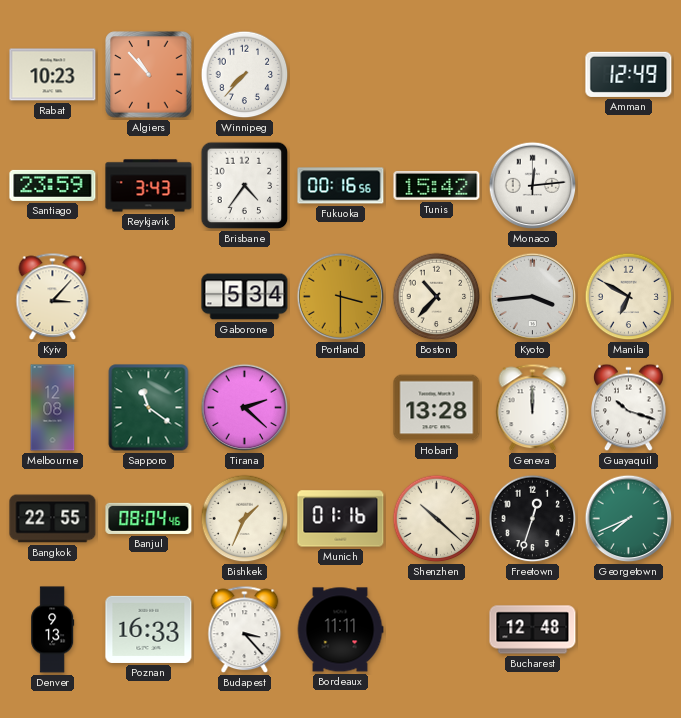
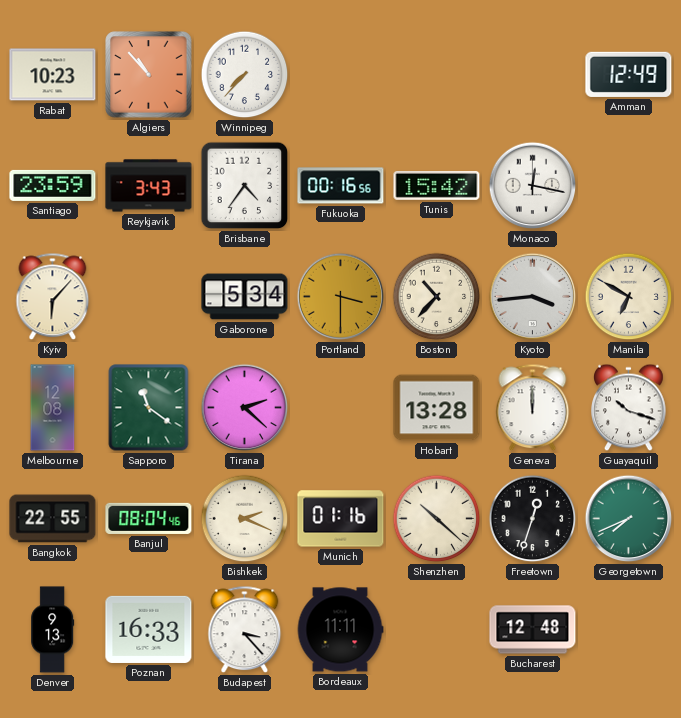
Monaco: 12:14 -> 12:17 (533, 186)
Kyiv: 3:07 -> 6:07 (53, 297)
Bishkek: 1:34 -> 2:19 (245, 519)
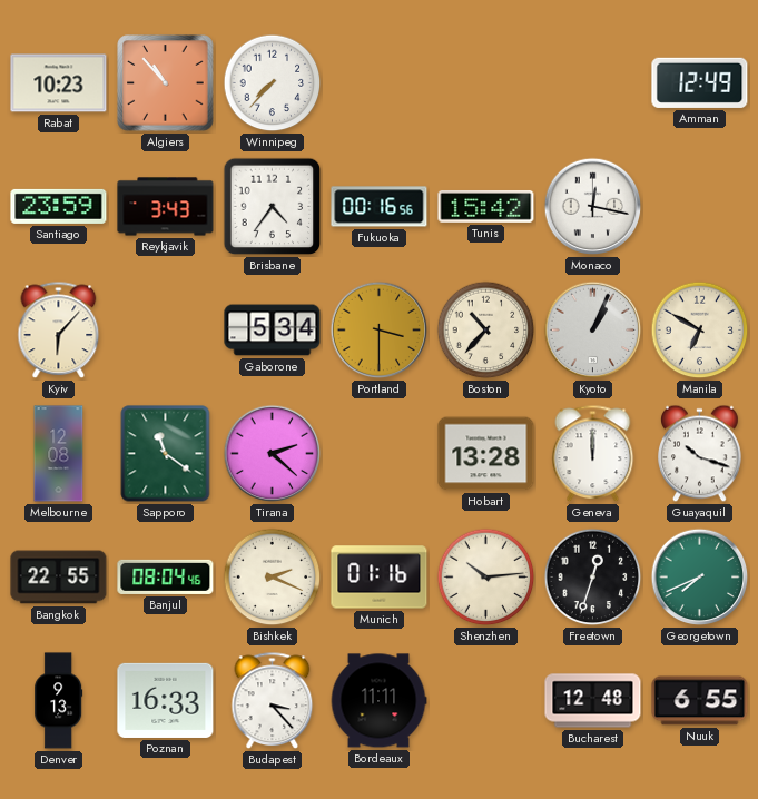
Kyoto: 3:44 -> 1:04 (593, 331)
Shenzhen: 10:22 -> 10:14 (486, 578)
Nuuk: none -> 6:55 (700, 701)
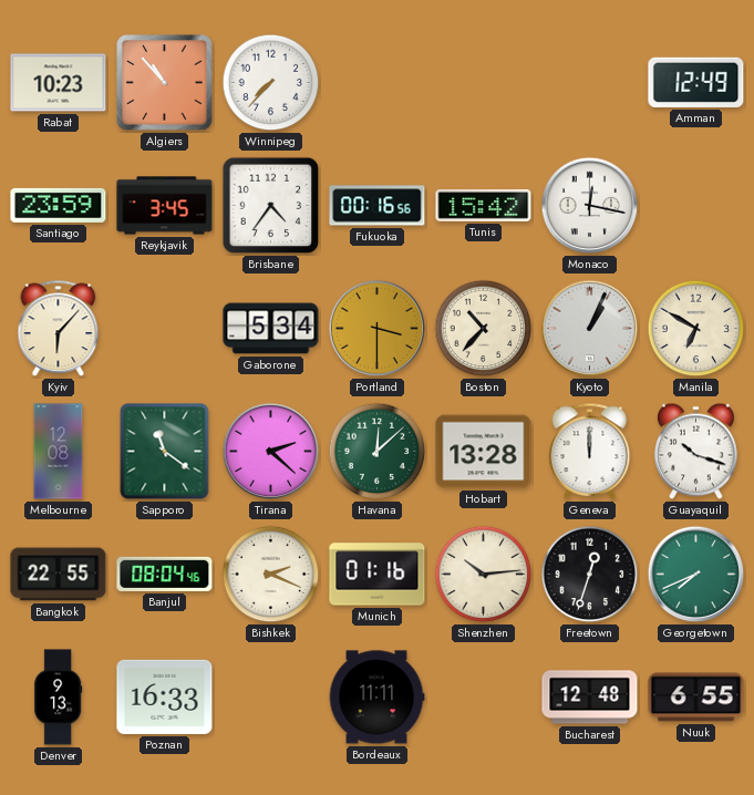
Reykjavik: 3:43 -> 3:45 (165, 206)
Havana: none -> 12:08 (378, 452)
Budapest: 3:23 -> none (273, 701)
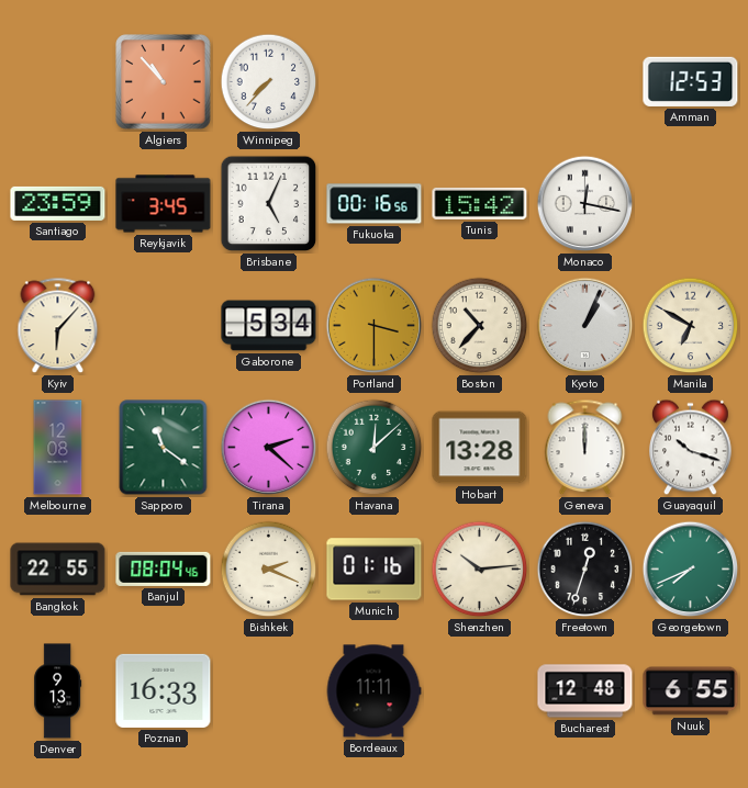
Rabat: 10:23 -> none (59, 83)
Amman: 12:49 -> 12:53 (691, 81)
Brisbane: 4:36 -> 5:04 (269, 204)
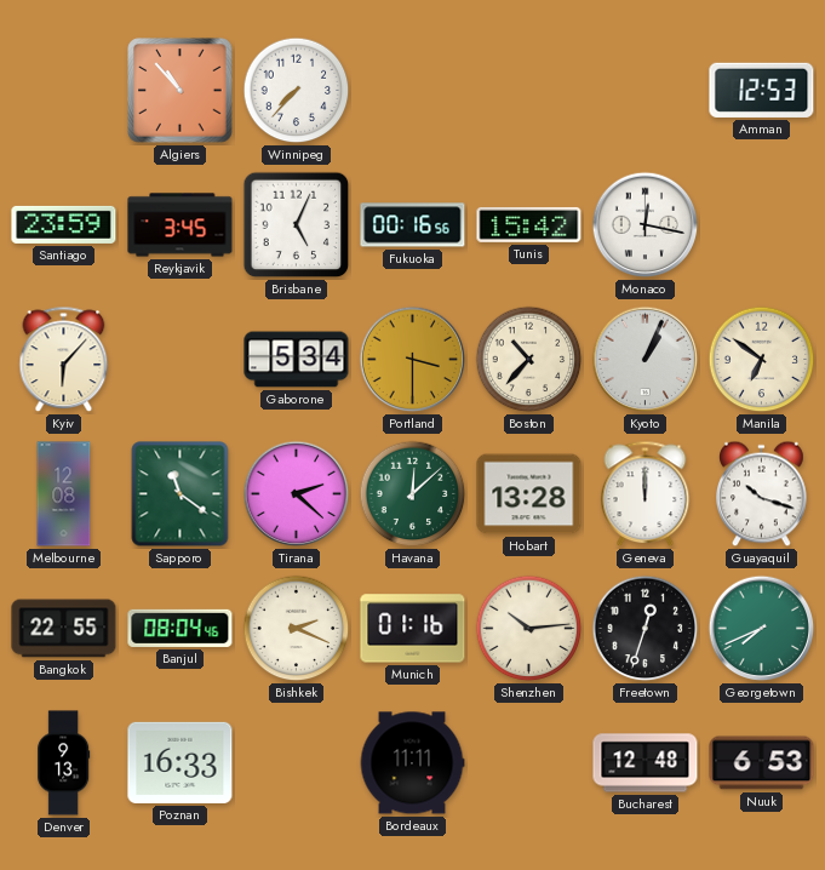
Manila: 6:50 -> 6:51 (762, 360)
Nuuk: 6:55 -> 6:53 (762, 763)
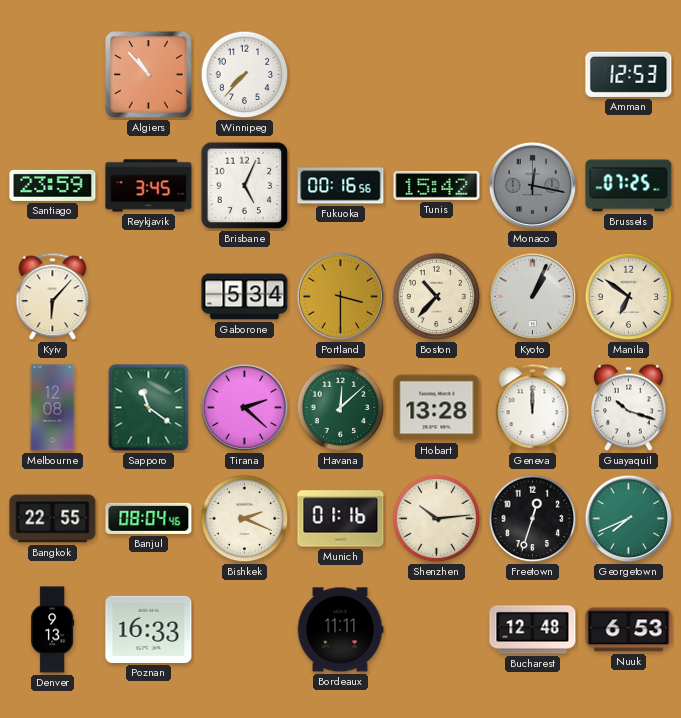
Monaco dial: white -> grey (533, 186)
Brussels: none -> 07:25 (629, 186)
